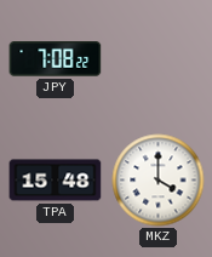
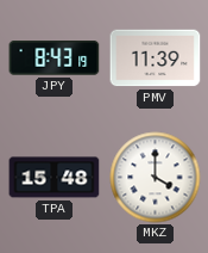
JPY: 7:08 -> 8:43 (55, 58)
PMV: none -> 11:39 (156, 58)
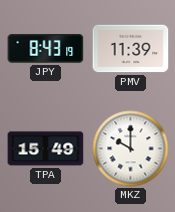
TPA: 15:48 -> 15:49 (46, 149)
MKZ: 4:00 -> 10:00 (131, 149)
